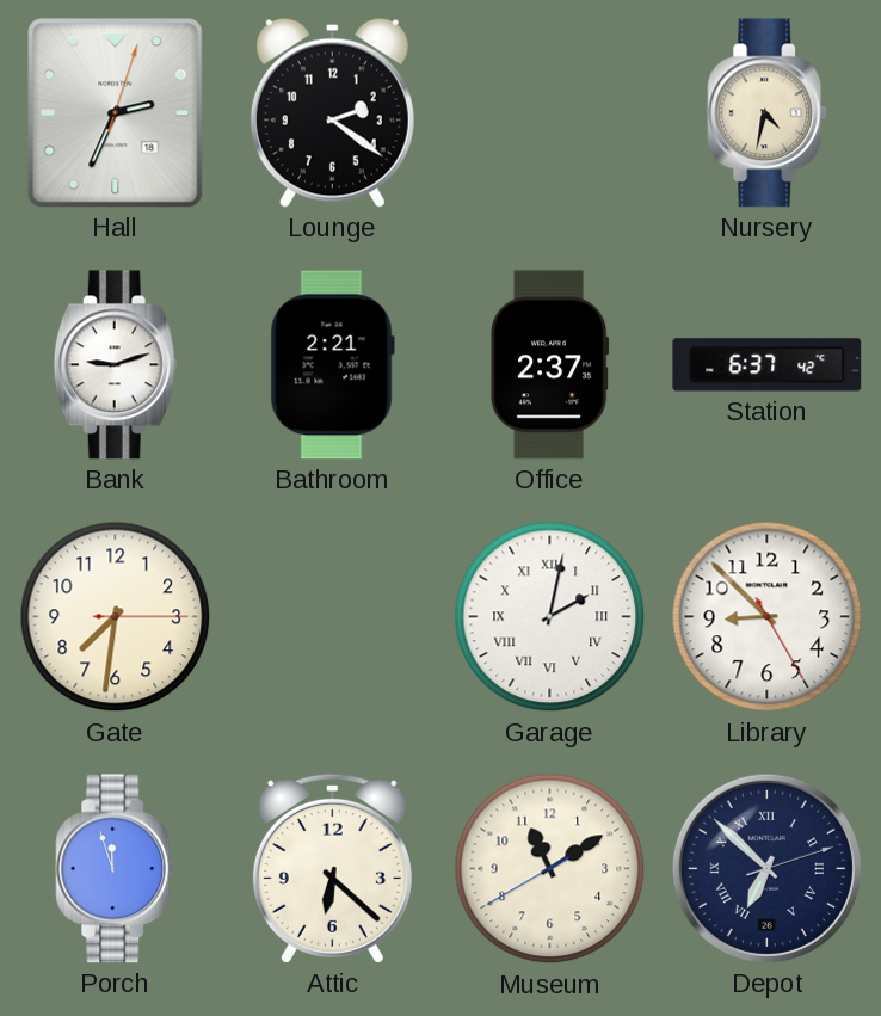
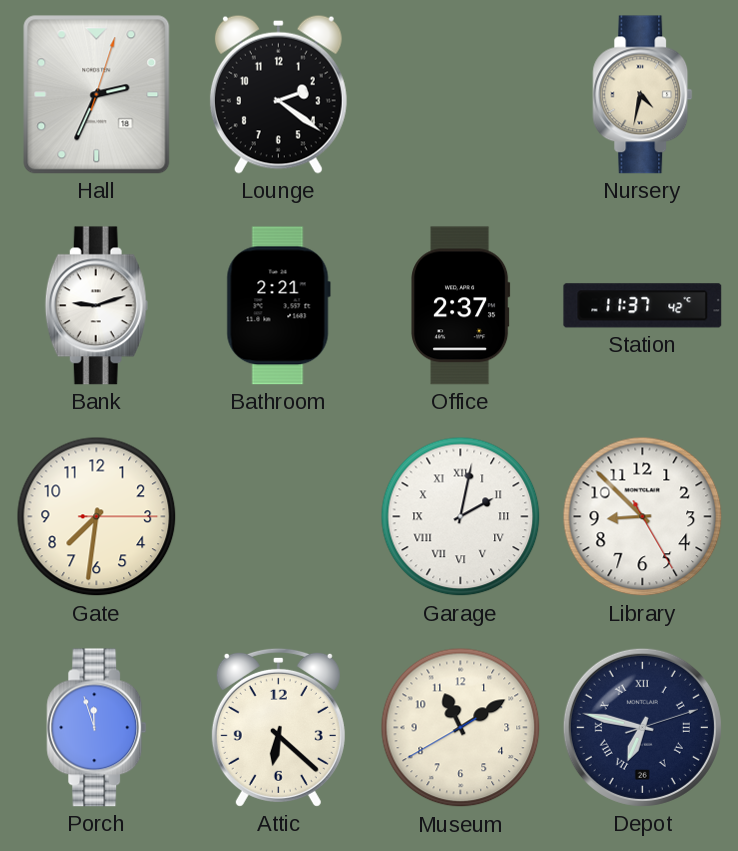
Station: 6:37 -> 11:37 (643, 306)
Depot: 6:52 -> 6:47 (642, 727)
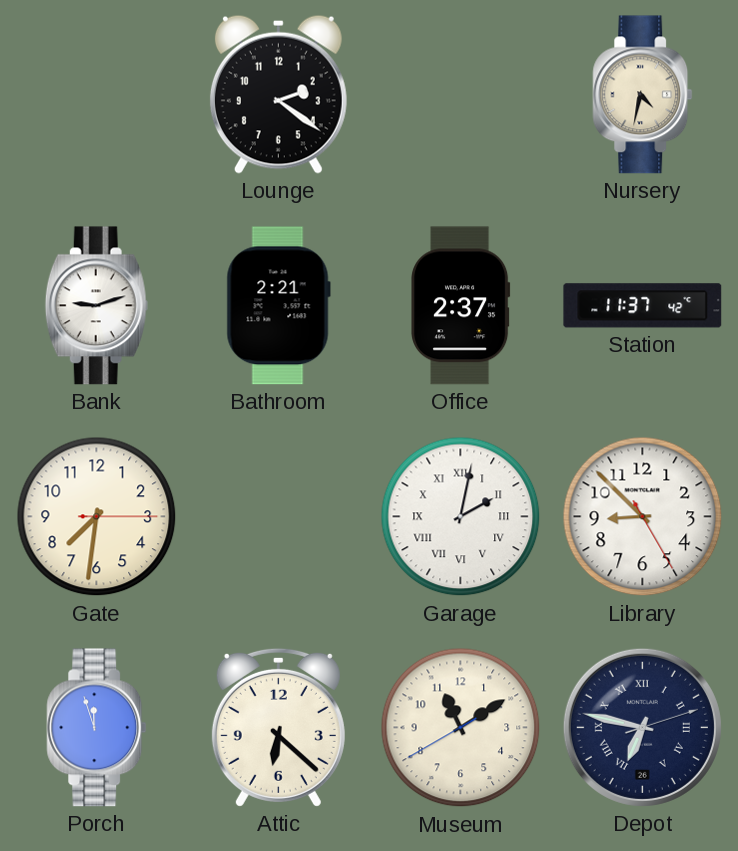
Hall: 2:34 -> none (97, 95)
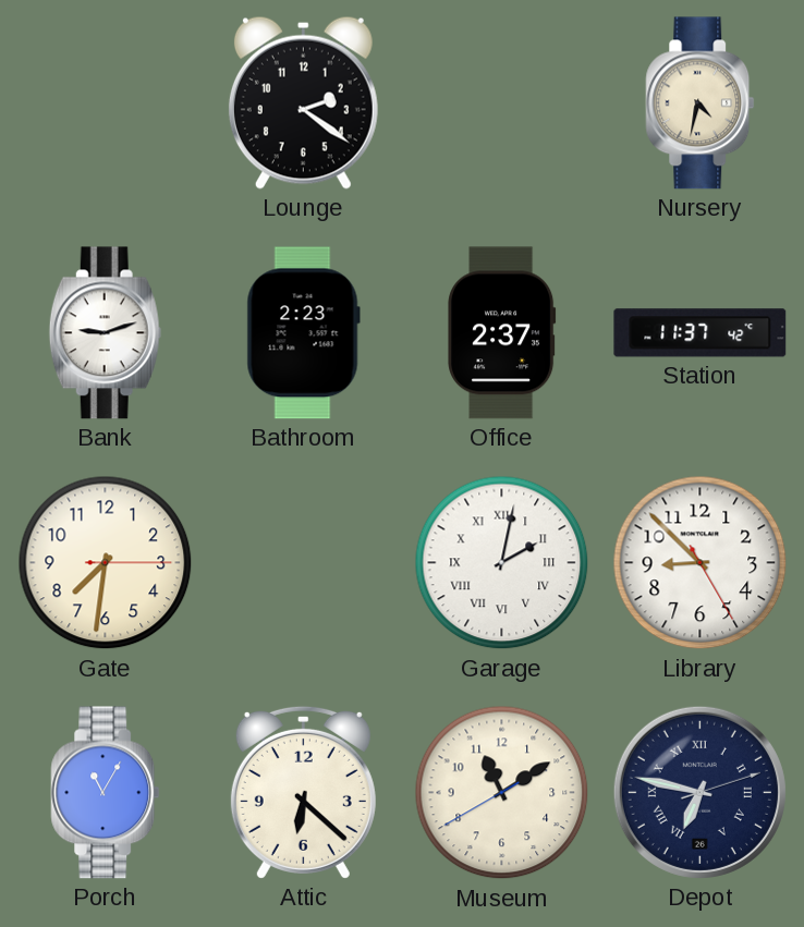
Bathroom: 2:21 -> 2:23 (303, 333)
Porch: 11:57 -> 11:05 (106, 793)
